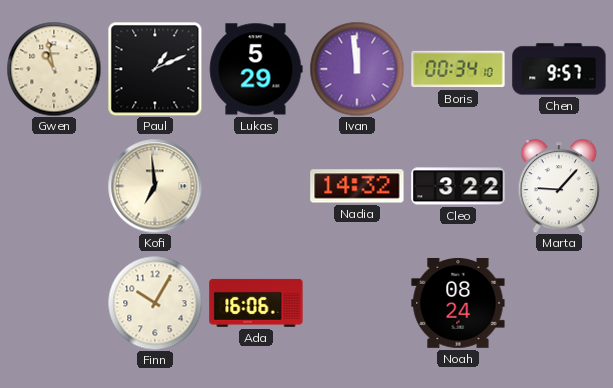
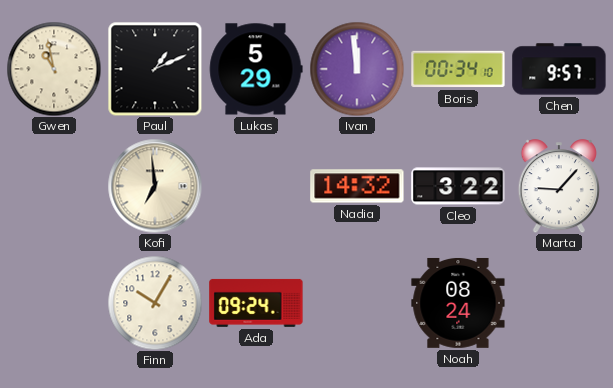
Ada: 16:06 -> 09:24 (256, 303)
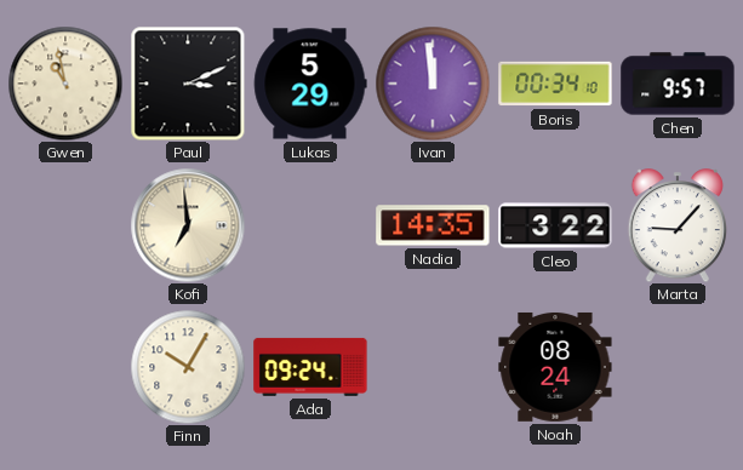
Paul: 1:11 -> 3:11 (188, 84)
Nadia: 14:32 -> 14:35 (433, 225)
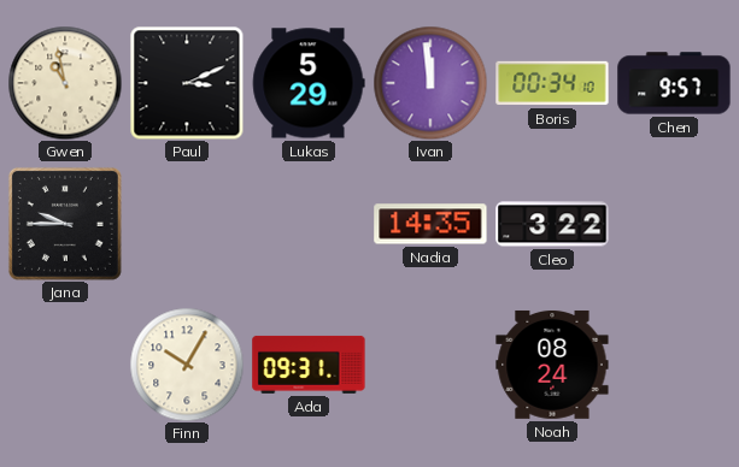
Jana: none -> 9:45 (65, 224)
Kofi: 6:59 -> none (188, 225)
Marta: 9:07 -> none (678, 225)
Ada: 09:24 -> 09:31 (309, 365)
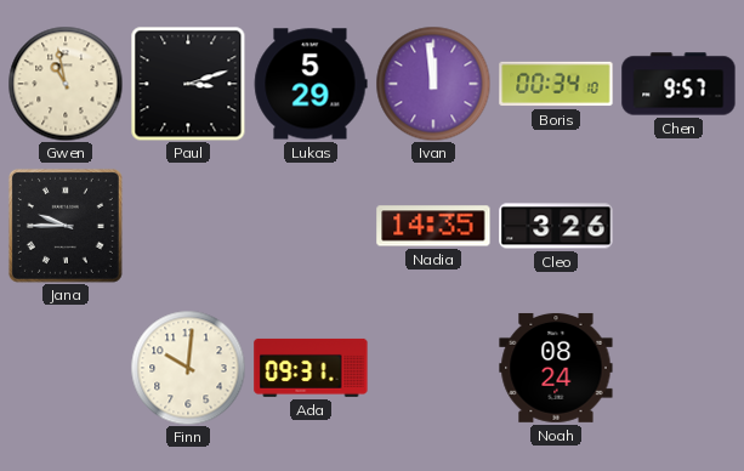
Paul: 3:11 -> 3:12 (188, 84)
Cleo: 3:22 -> 3:26 (556, 226)
Finn: 10:05 -> 10:01 (188, 368)
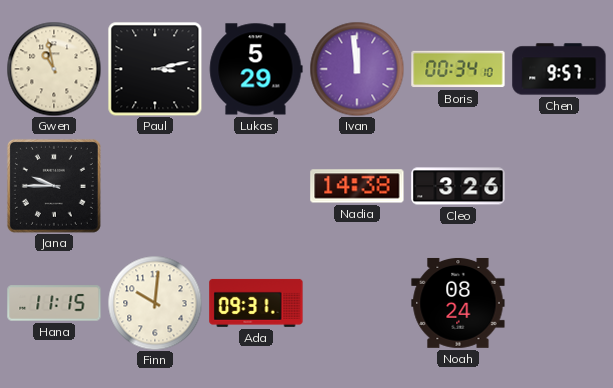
Paul: 3:12 -> 3:13 (155, 69)
Nadia: 14:35 -> 14:38 (357, 186)
Hana: none -> 11:15 (54, 303)
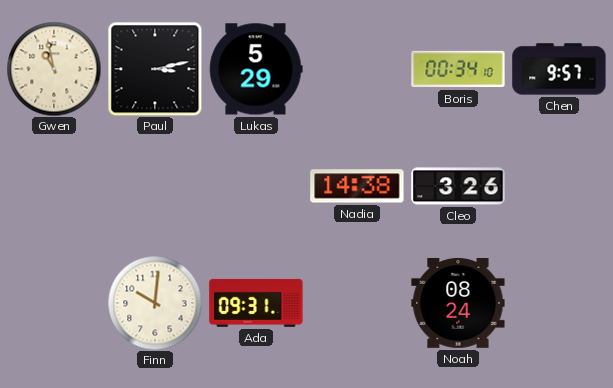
Ivan: 11:59 -> none (357, 69)
Jana: 9:45 -> none (54, 186)
Hana: 11:15 -> none (54, 303)
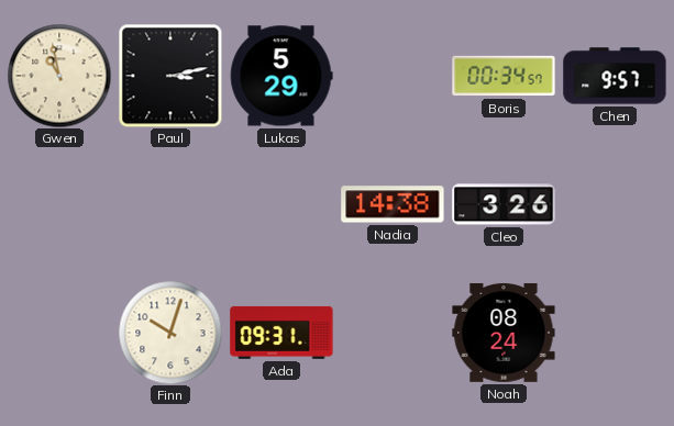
Boris: 00:34:10 -> 00:34:57 (504, 76)
Finn: 10:01 -> 10:03 (170, 333)
